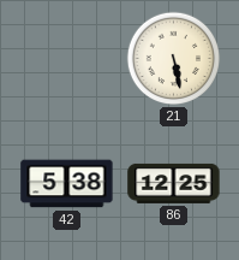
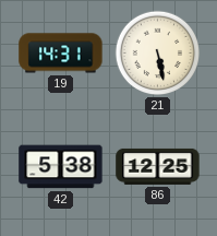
19: none -> 14:31 (61, 54)
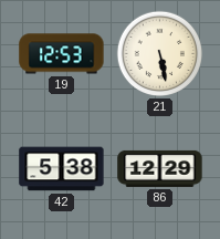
19: 14:31 -> 12:53 (62, 54)
86: 12:25 -> 12:29 (160, 168)
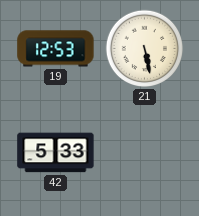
42: 5:38 -> 5:33 (56, 153)
86: 12:29 -> none (160, 168)
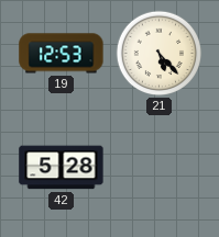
21: 5:28 -> 5:23 (160, 54)
42: 5:33 -> 5:28 (62, 168)
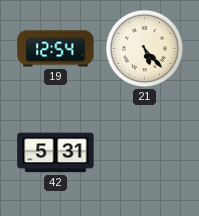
19: 12:53 -> 12:54 (56, 49)
42: 5:28 -> 5:31 (56, 153)
